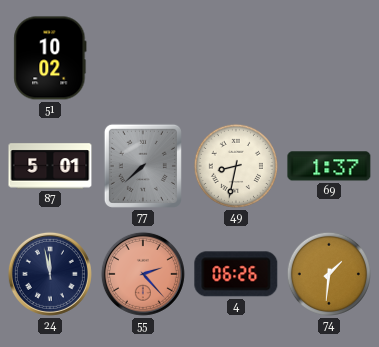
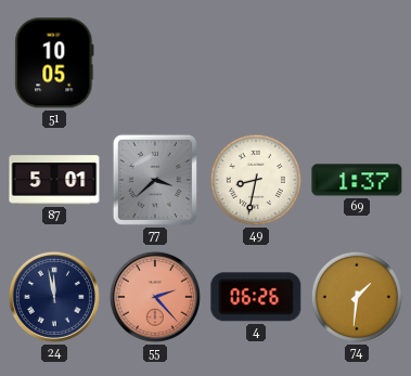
51: 10:02 -> 10:05 (54, 63)
77: 7:38 -> 3:38 (155, 180)
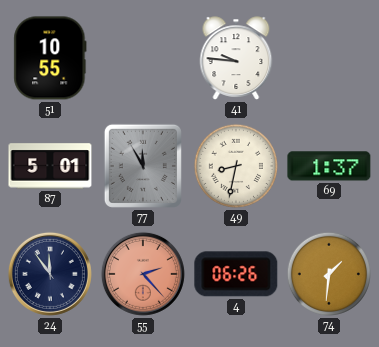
51: 10:05 -> 10:55 (50, 58)
41: none -> 9:46 (236, 58)
77: 3:38 -> 11:55 (143, 166)
24: 11:58 -> 11:54 (50, 274)
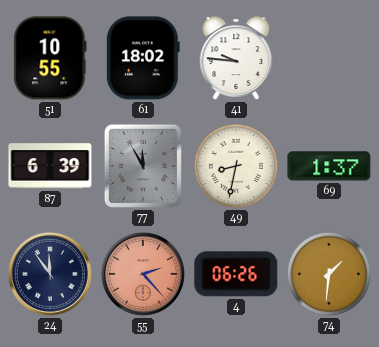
61: none -> 18:02 (143, 58)
87: 5:01 -> 6:39 (50, 166)
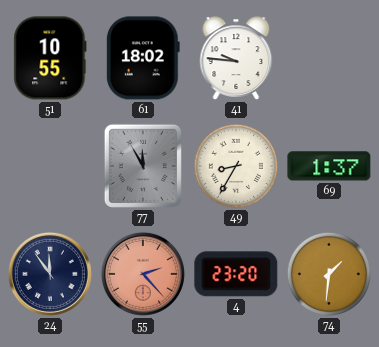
87: 6:39 -> none (50, 166)
49: 8:32 -> 8:35 (236, 166)
4: 06:26 -> 23:20 (236, 274)
